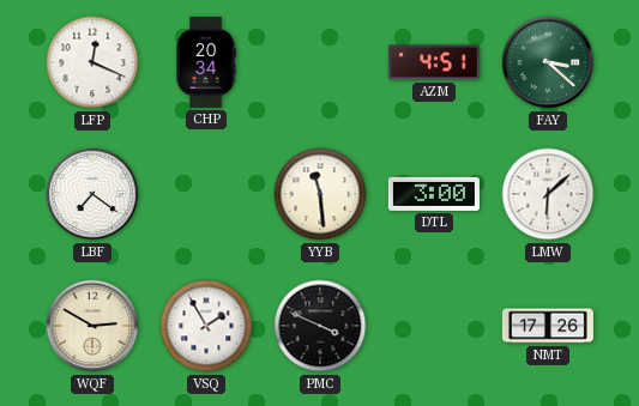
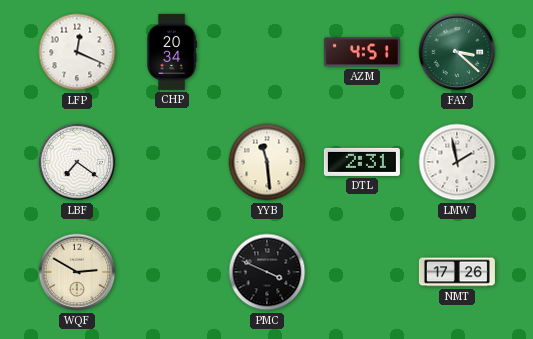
DTL: 3:00 -> 2:31 (362, 162)
LMW: 6:08 -> 1:58 (457, 162)
VSQ: 1:55 -> none (206, 326)
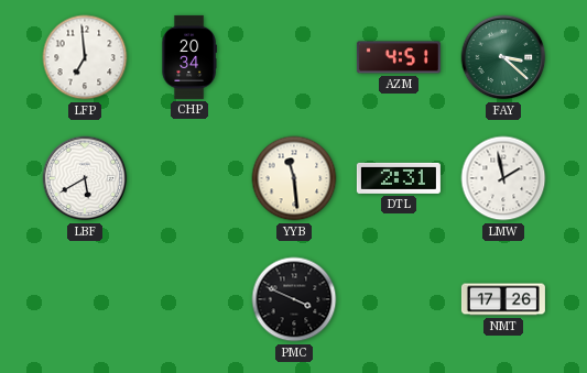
LFP: 12:19 -> 6:59 (85, 57)
LBF: 7:21 -> 5:40 (85, 178)
WQF: 2:50 -> none (77, 272)
